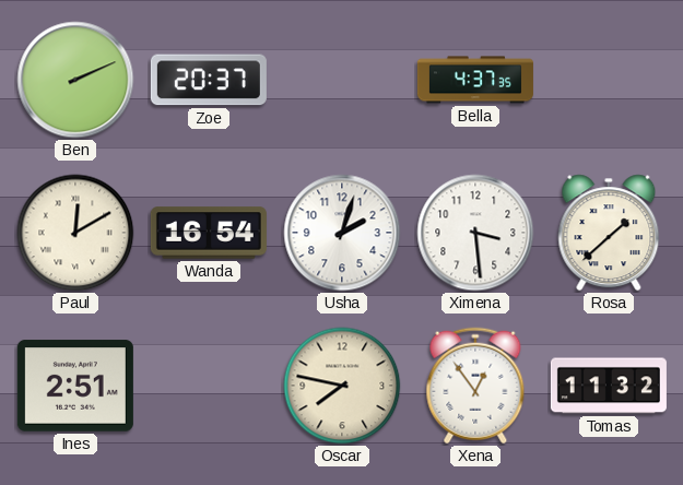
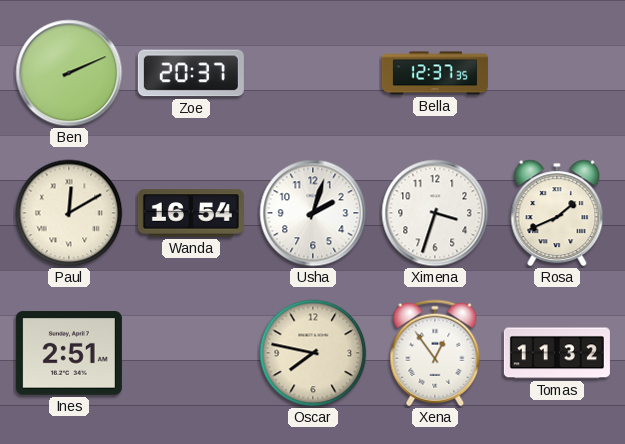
Bella: 4:37 -> 12:37 (435, 73)
Ximena: 3:29 -> 3:33 (435, 213)
Rosa: 1:38 -> 1:41 (557, 213)
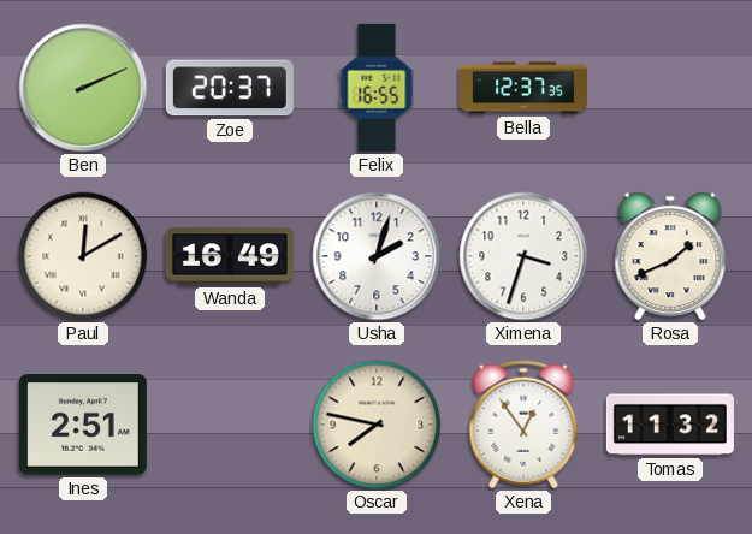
Felix: none -> 16:55 (377, 88)
Wanda: 16:54 -> 16:49 (230, 256)
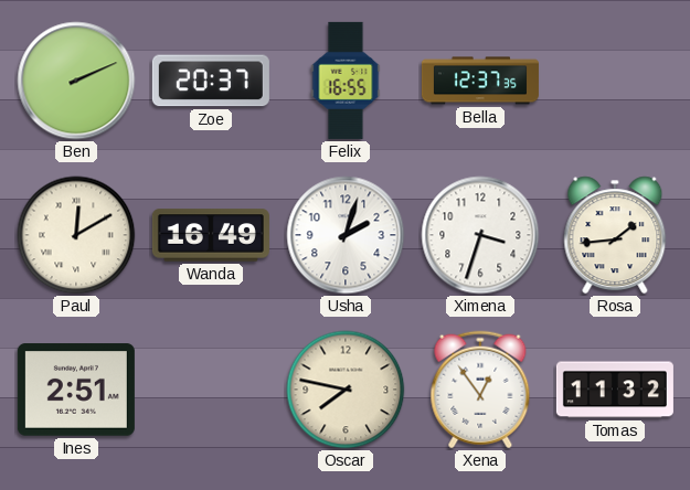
Rosa: 1:41 -> 1:44 (615, 235)
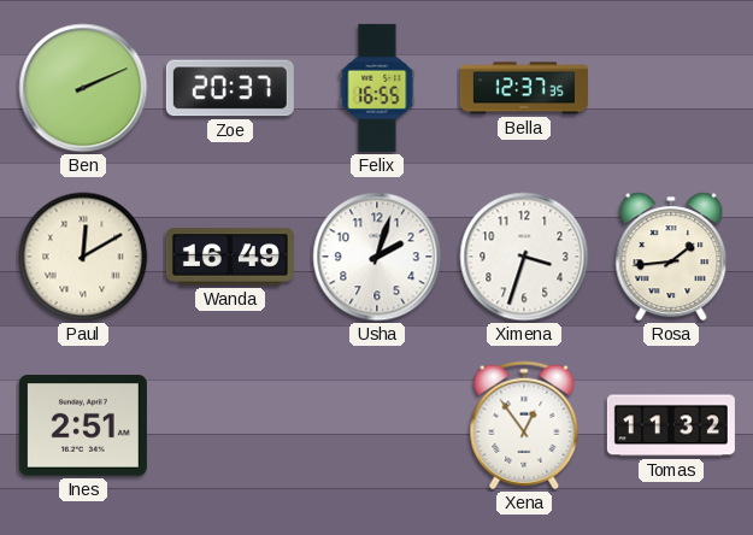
Oscar: 7:47 -> none (346, 390)
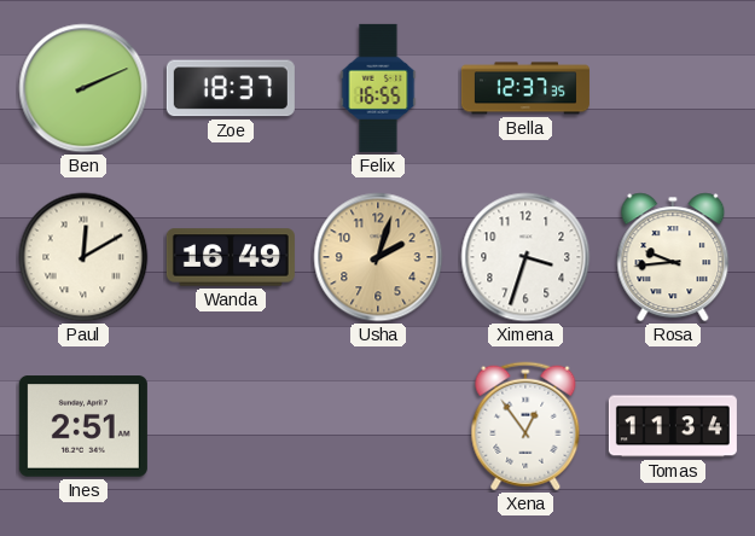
Zoe: 20:37 -> 18:37 (231, 88)
Usha dial: white -> champagne (378, 257)
Rosa: 1:44 -> 9:44 (673, 257)
Tomas: 11:32 -> 11:34 (673, 426)
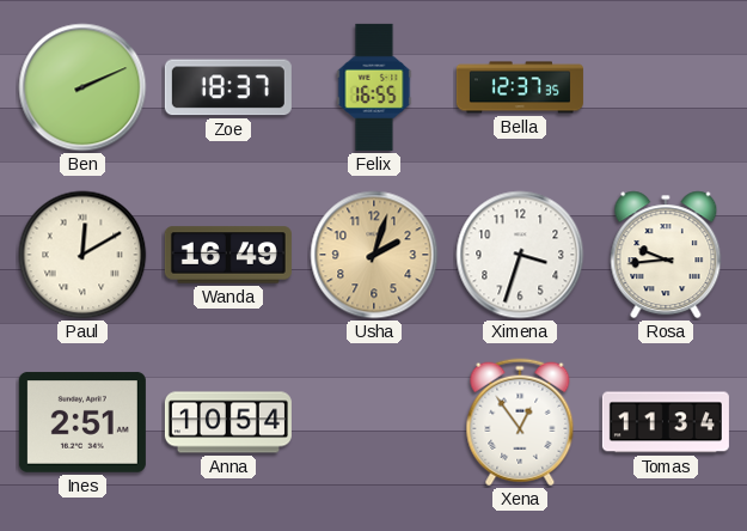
Anna: none -> 10:54 (228, 422)
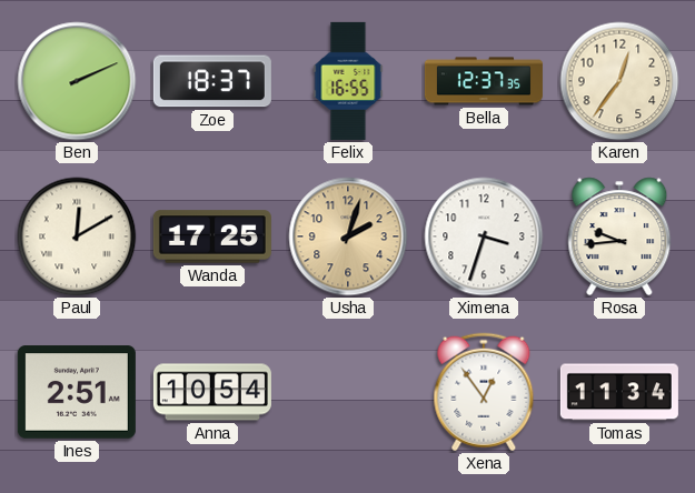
Karen: none -> 12:36 (619, 81)
Wanda: 16:49 -> 17:25 (212, 237)
